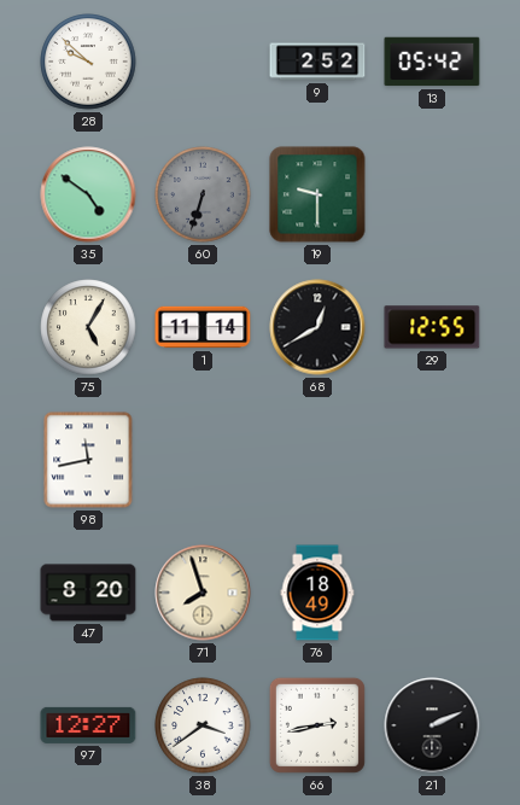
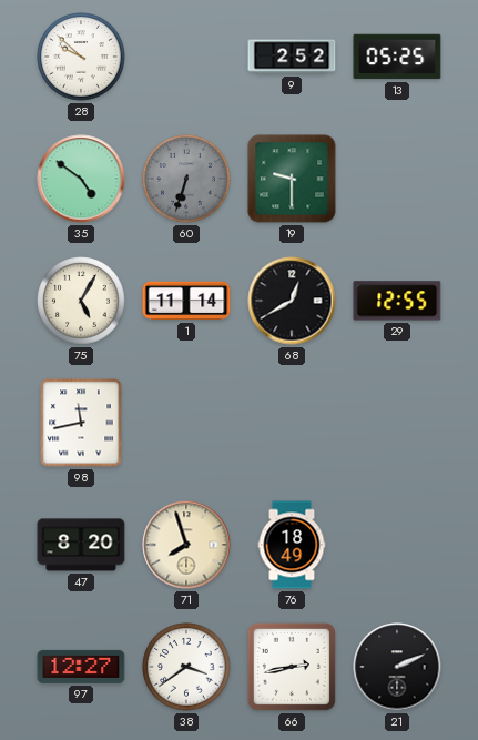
13: 05:42 -> 05:25 (397, 57)
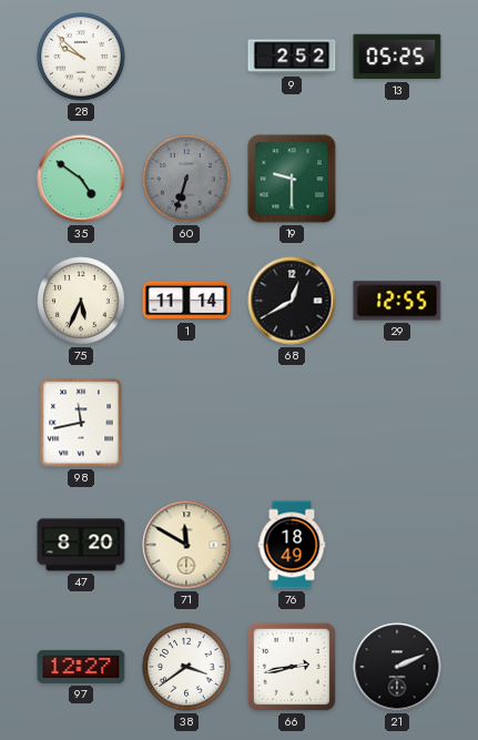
75: 5:05 -> 5:34 (81, 301)
71: 7:57 -> 11:50 (186, 545)
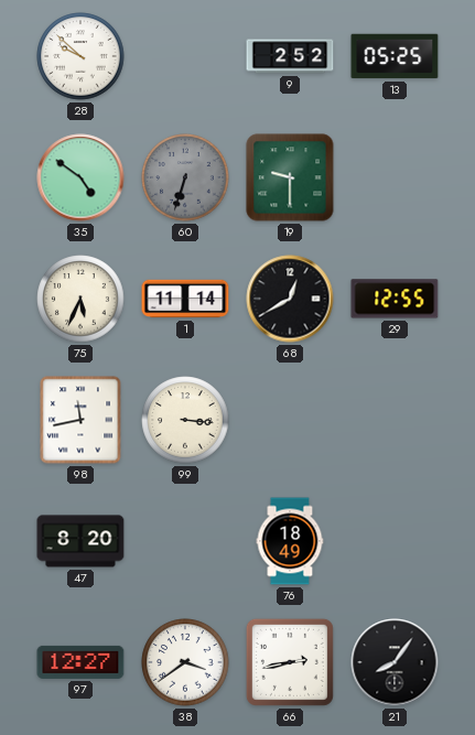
99: none -> 3:16 (185, 420)
71: 11:50 -> none (186, 545)
21: 2:11 -> 8:06 (395, 662)
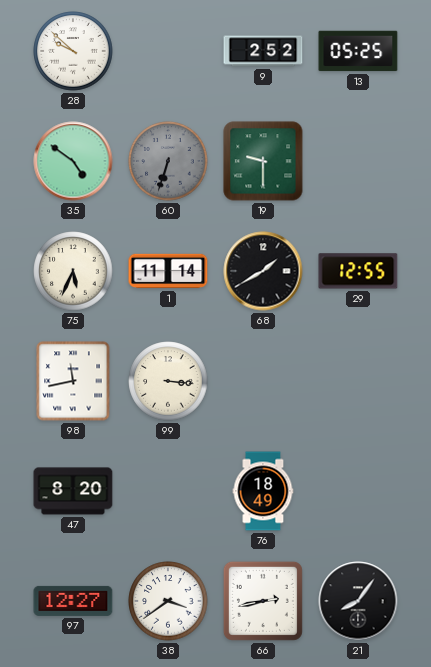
68: 12:40 -> 1:40 (263, 271)
